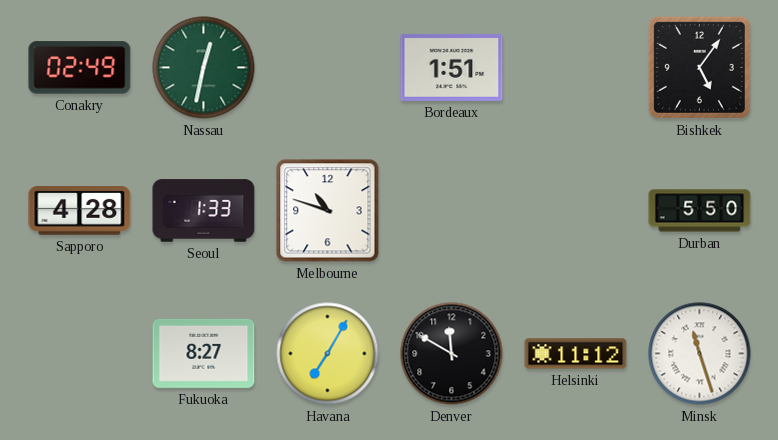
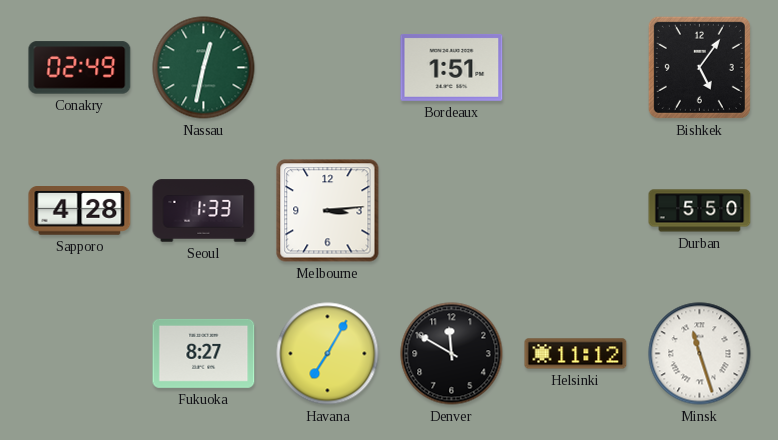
Melbourne: 10:48 -> 3:14 (328, 211)
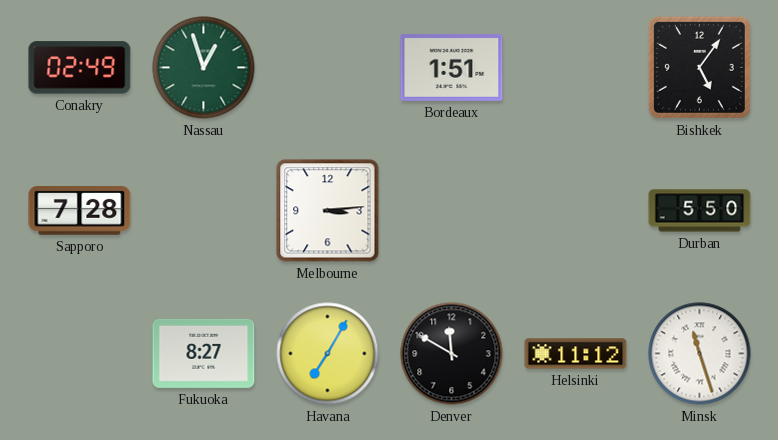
Nassau: 12:32 -> 12:57 (204, 68)
Sapporo: 4:28 -> 7:28 (80, 211)
Seoul: 1:33 -> none (204, 211)
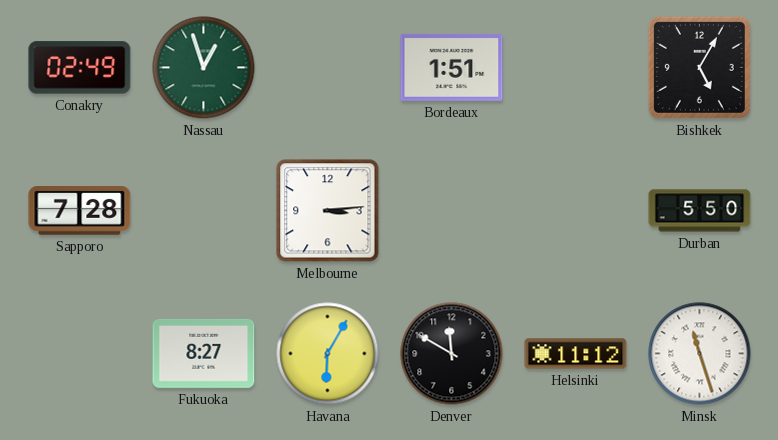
Bishkek: 5:06 -> 5:05 (699, 67)
Havana: 7:05 -> 6:05 (328, 354)
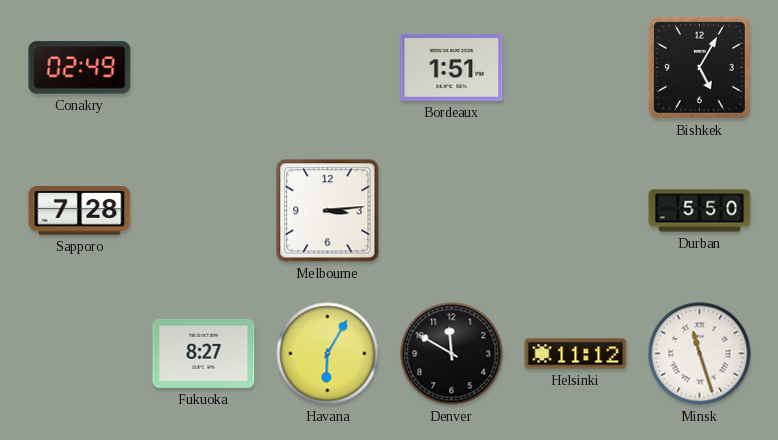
Nassau: 12:57 -> none (204, 68)
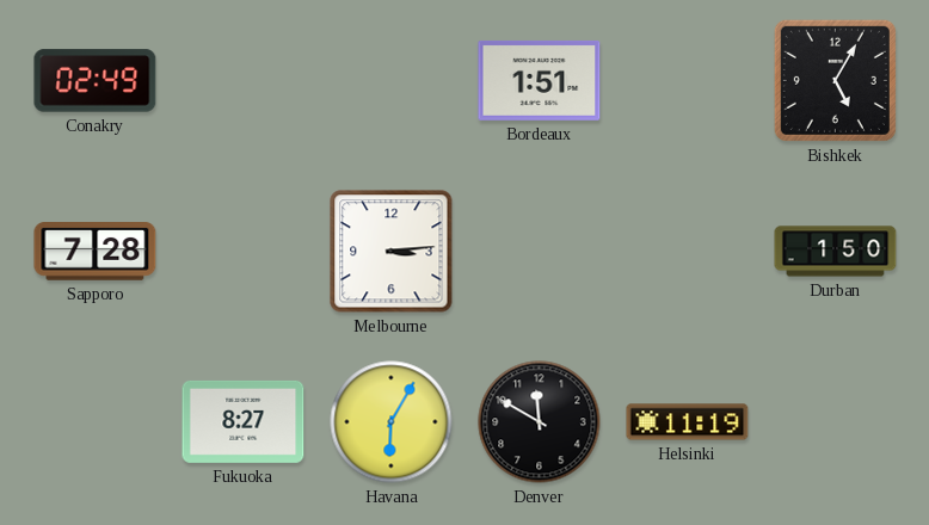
Durban: 5:50 -> 1:50 (836, 252)
Helsinki: 11:12 -> 11:19 (688, 422)
Minsk: 11:27 -> none (700, 354)
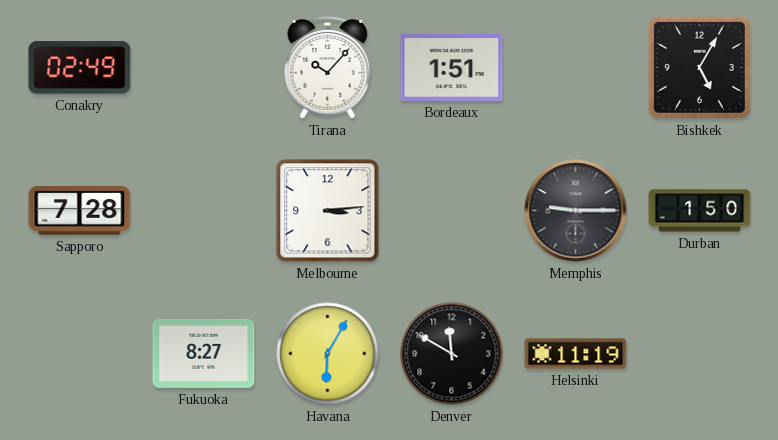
Tirana: none -> 10:07 (328, 67)
Memphis: none -> 9:15 (576, 211)
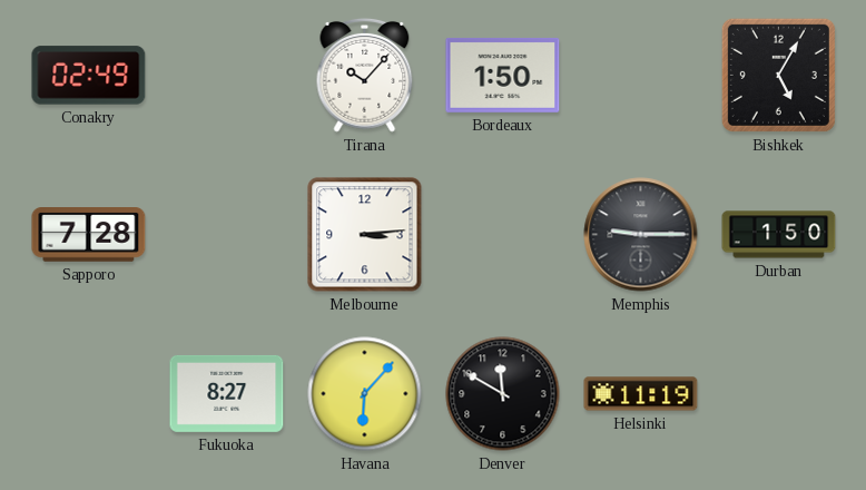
Bordeaux: 1:51 -> 1:50 (503, 75)
Havana: 6:05 -> 6:07 (365, 394)
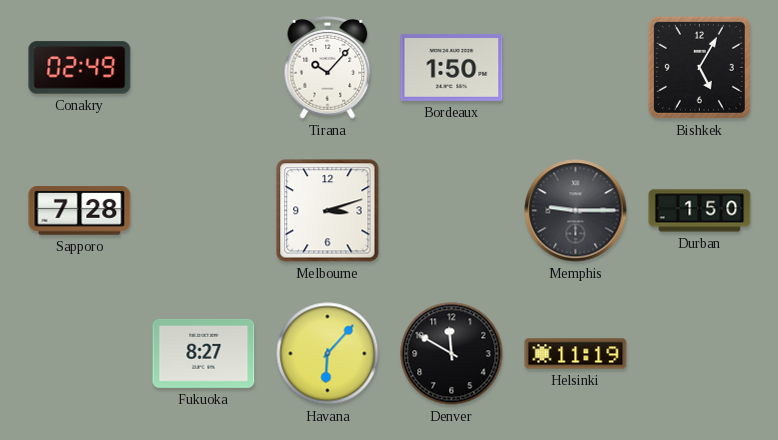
Melbourne: 3:14 -> 3:12 (328, 211)
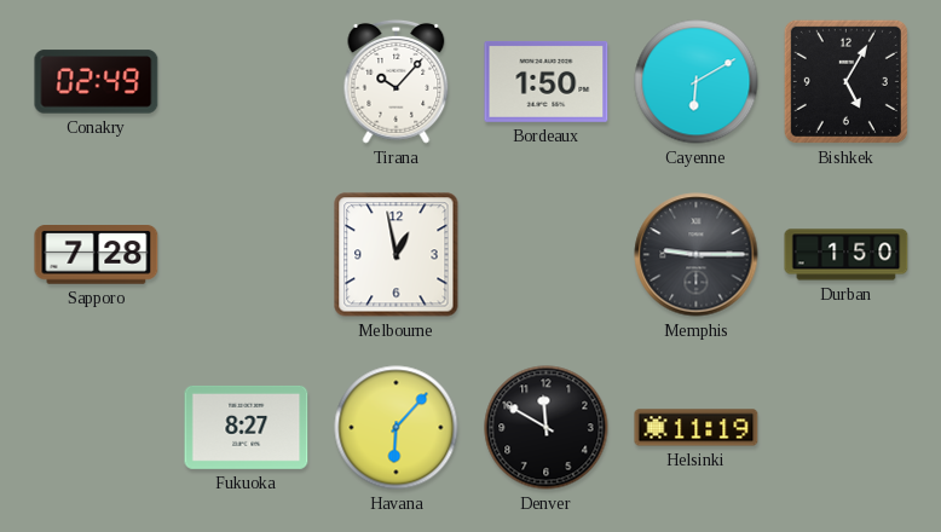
Cayenne: none -> 6:10 (697, 82)
Melbourne: 3:12 -> 12:58 (397, 255)
